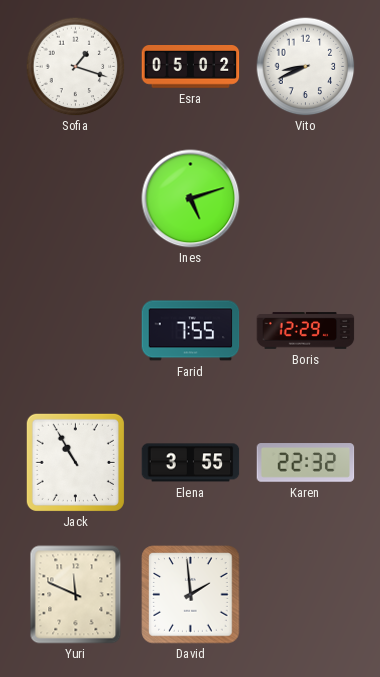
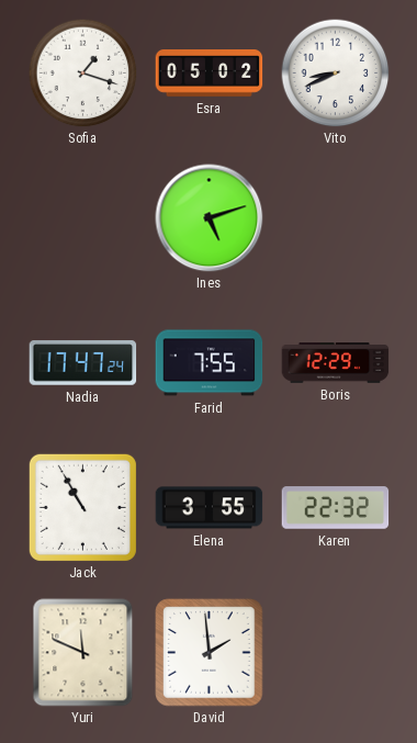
Nadia: none -> 17:47 (83, 363)
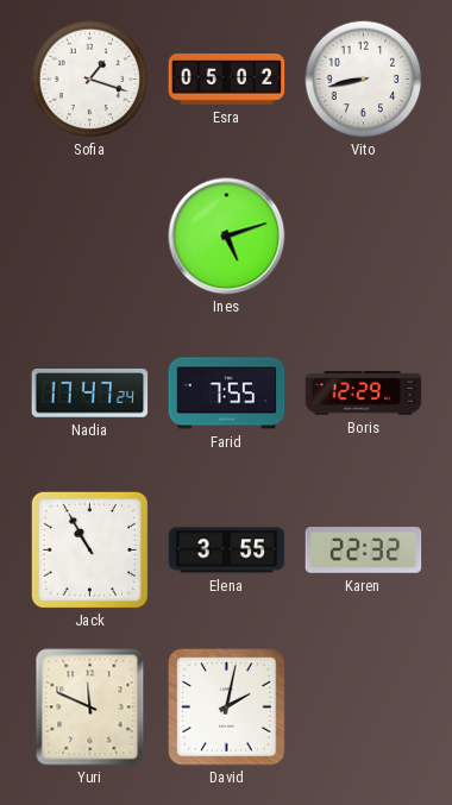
Vito: 8:41 -> 8:43 (364, 80)
David: 1:59 -> 2:02 (227, 707)
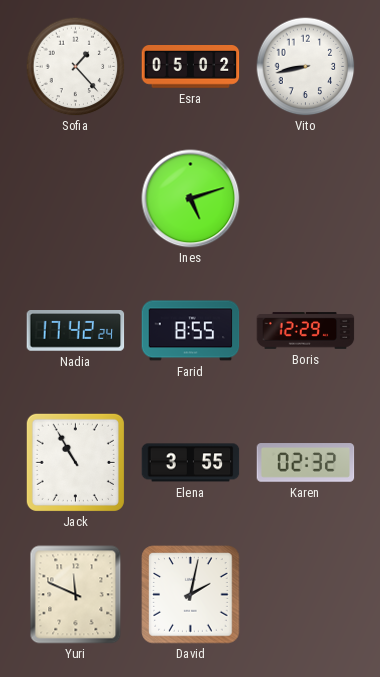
Sofia: 1:18 -> 1:23 (76, 67)
Nadia: 17:47 -> 17:42 (76, 331)
Farid: 7:55 -> 8:55 (191, 331)
Karen: 22:32 -> 02:32 (306, 463)
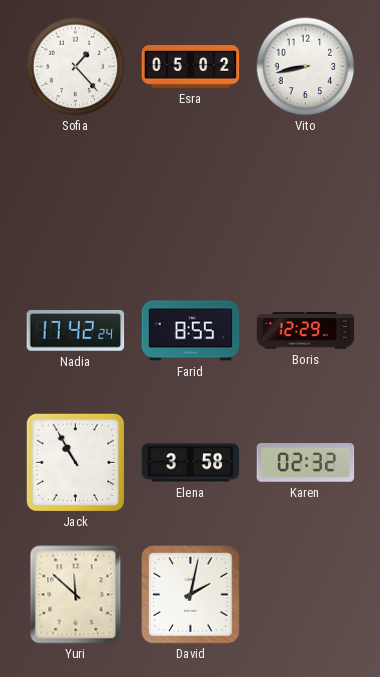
Ines: 5:12 -> none (191, 199)
Elena: 3:55 -> 3:58 (191, 463)
Yuri: 11:49 -> 11:52 (76, 595)
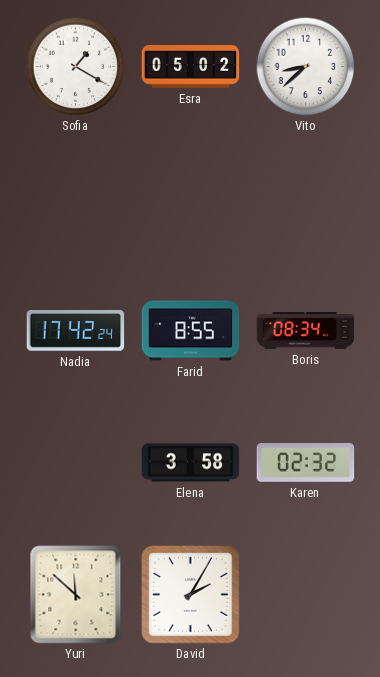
Sofia: 1:23 -> 1:20 (76, 67)
Vito: 8:43 -> 8:38 (306, 67)
Boris: 12:29 -> 08:34 (306, 331)
Jack: 10:55 -> none (75, 462)
David: 2:02 -> 2:05 (191, 595)
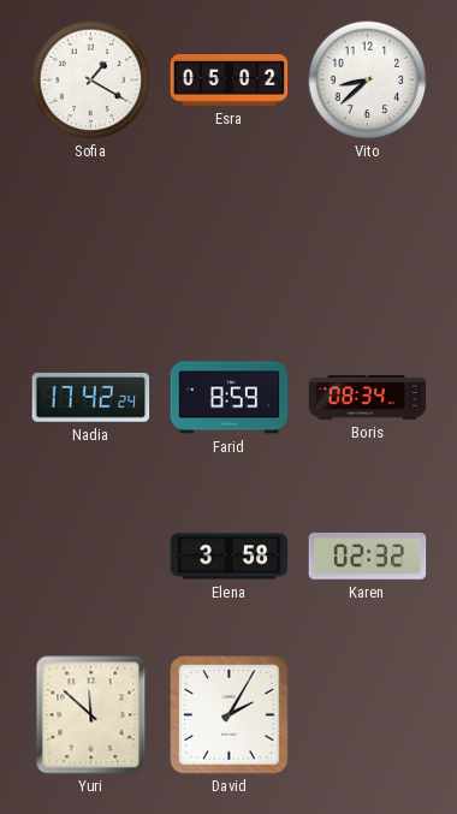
Farid: 8:55 -> 8:59 (230, 398)
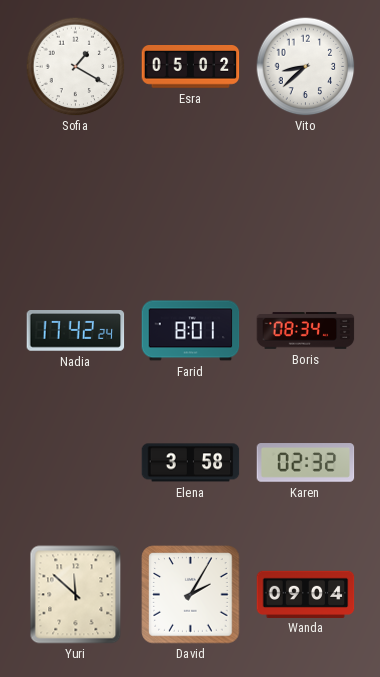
Farid: 8:59 -> 8:01 (191, 331)
Wanda: none -> 09:04 (306, 594)
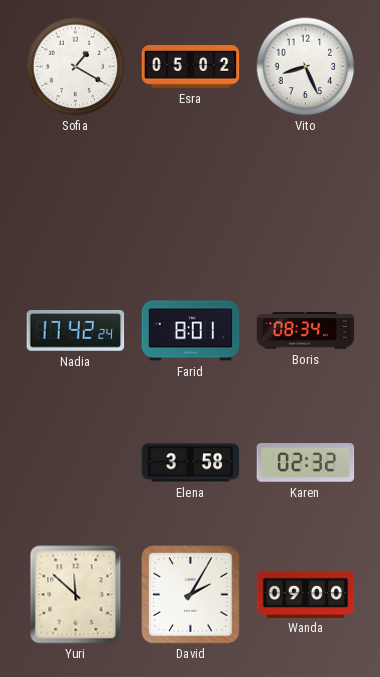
Vito: 8:38 -> 8:26 (306, 67)
Wanda: 09:04 -> 09:00 (306, 594)
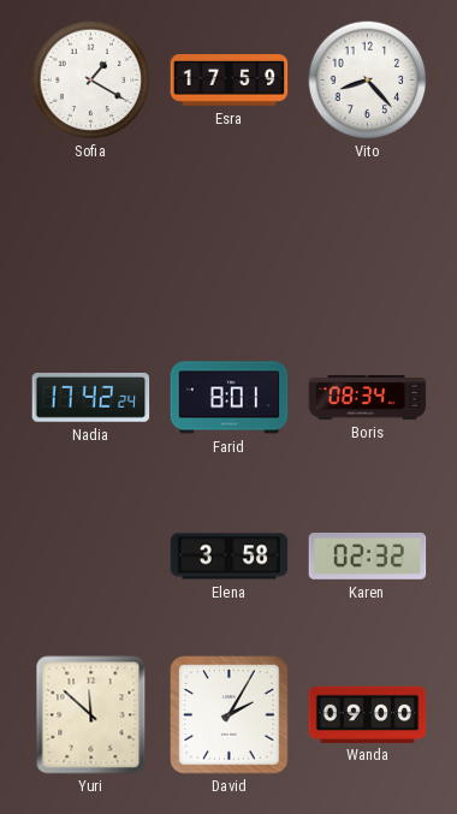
Esra: 05:02 -> 17:59 (230, 81)
Vito: 8:26 -> 8:23 (368, 81)
